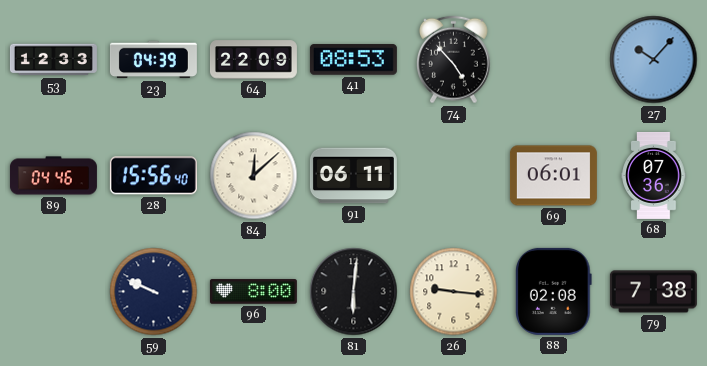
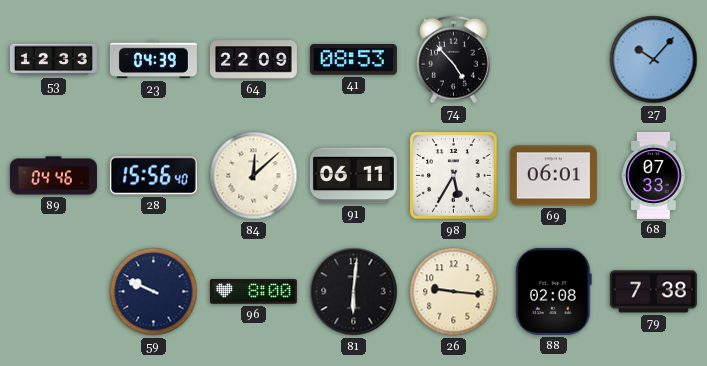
98: none -> 5:35 (454, 176)
68: 07:36 -> 07:33 (654, 175)
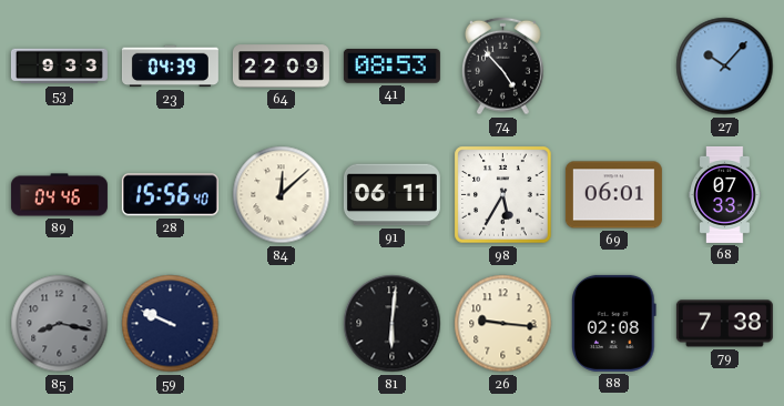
53: 12:33 -> 9:33 (59, 67)
85: none -> 8:17 (60, 324)
96: 8:00 -> none (253, 292)
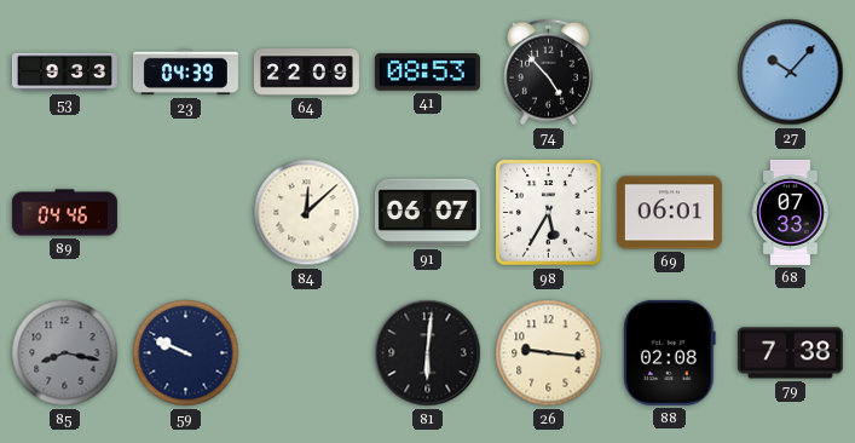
28: 15:56 -> none (170, 195)
91: 06:11 -> 06:07 (427, 213)
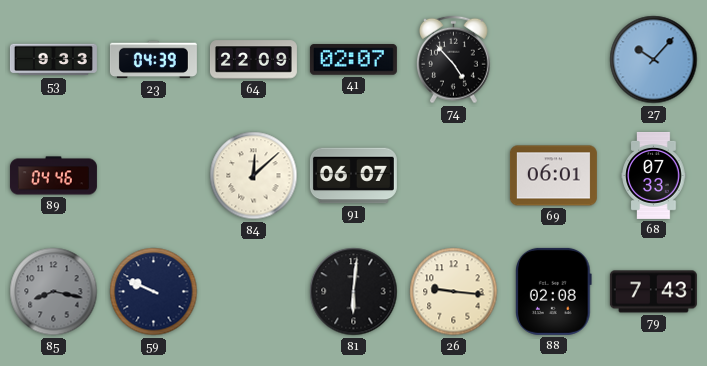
41: 08:53 -> 02:07 (353, 60)
98: 5:35 -> none (549, 213)
79: 7:38 -> 7:43 (653, 292)
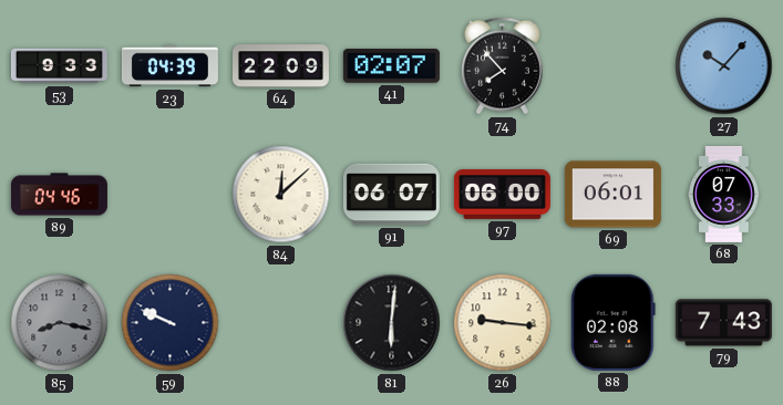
74: 4:53 -> 7:53 (503, 66)
97: none -> 06:00 (502, 194)
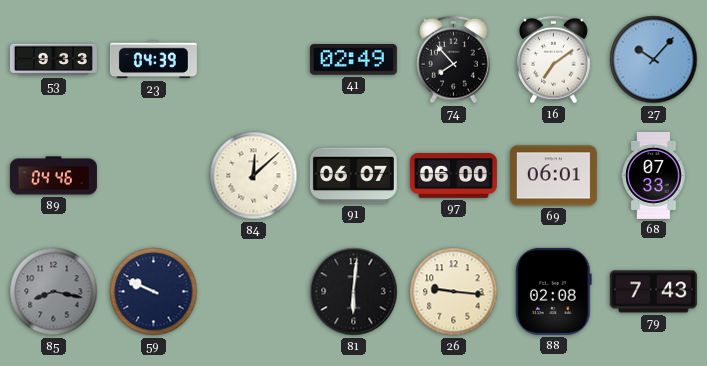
64: 22:09 -> none (280, 66)
41: 02:07 -> 02:49 (353, 60)
16: none -> 7:09 (554, 60)
